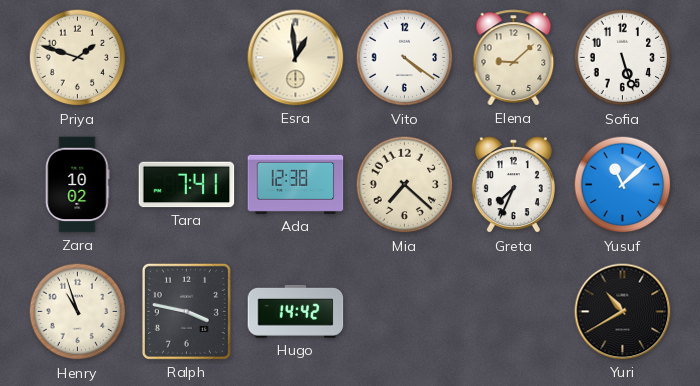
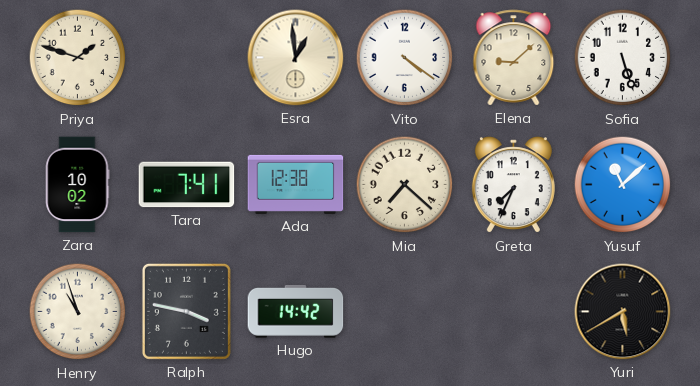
Yuri: 10:40 -> 5:40 (623, 312)
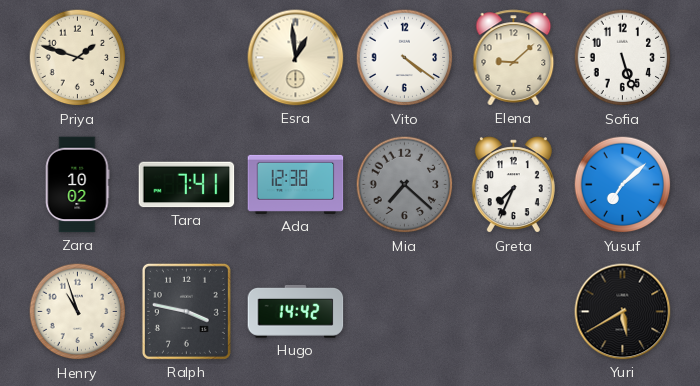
Mia dial: cream -> grey (405, 185)
Yusuf: 11:08 -> 7:08 (623, 185)
